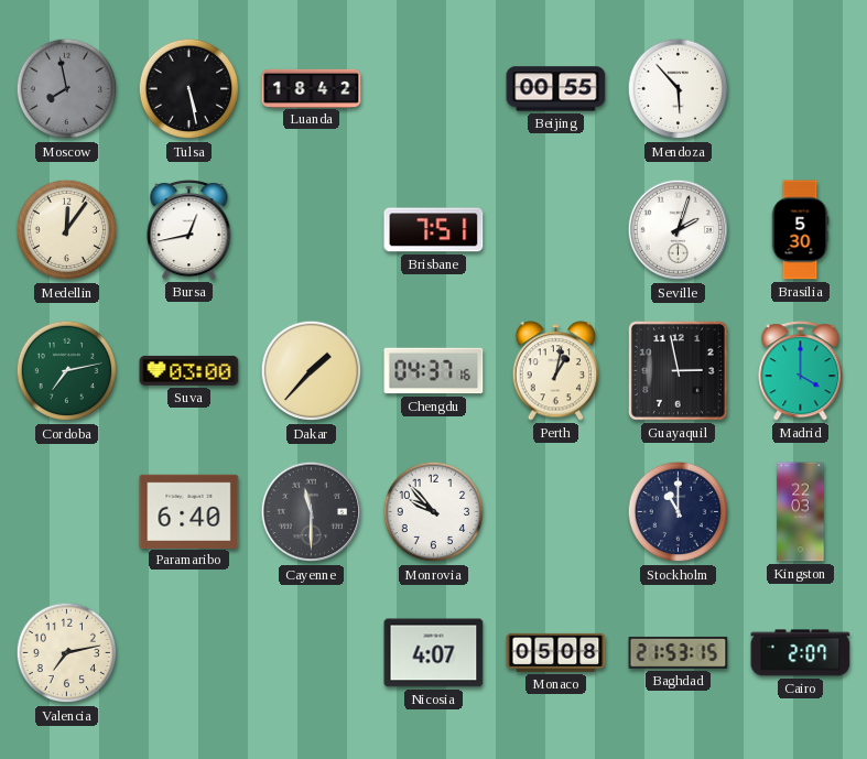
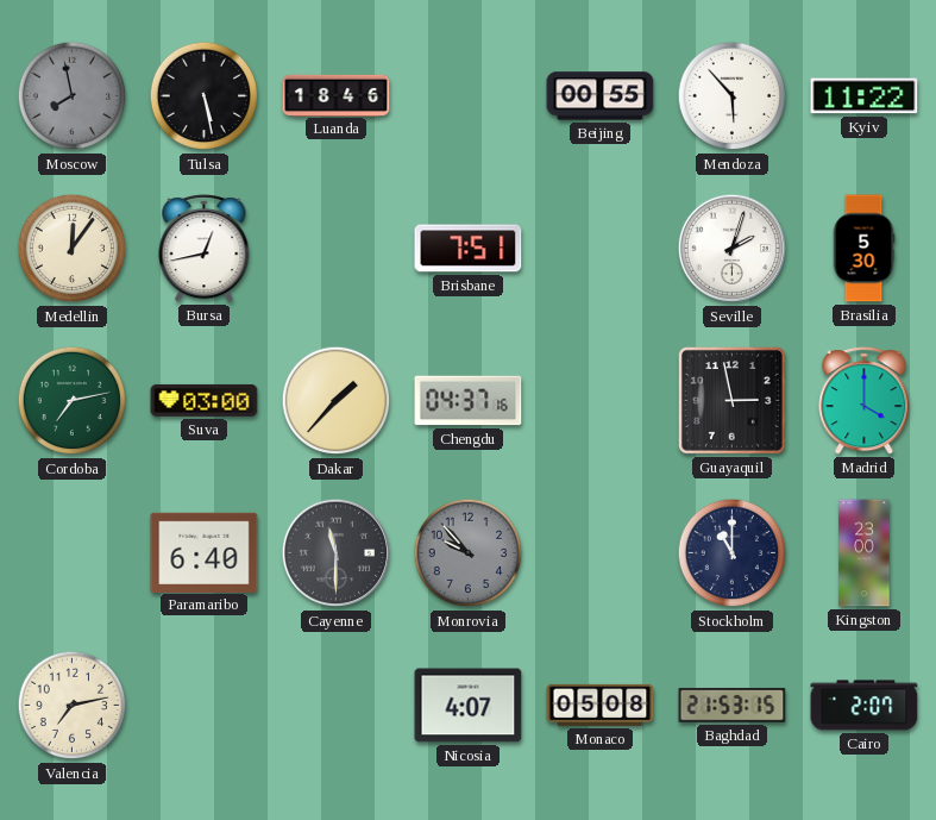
Luanda: 18:42 -> 18:46 (337, 95)
Kyiv: none -> 11:22 (865, 96)
Perth: 1:02 -> none (556, 371)
Monrovia dial: white -> grey (469, 553)
Kingston: 22:03 -> 23:00 (865, 553)
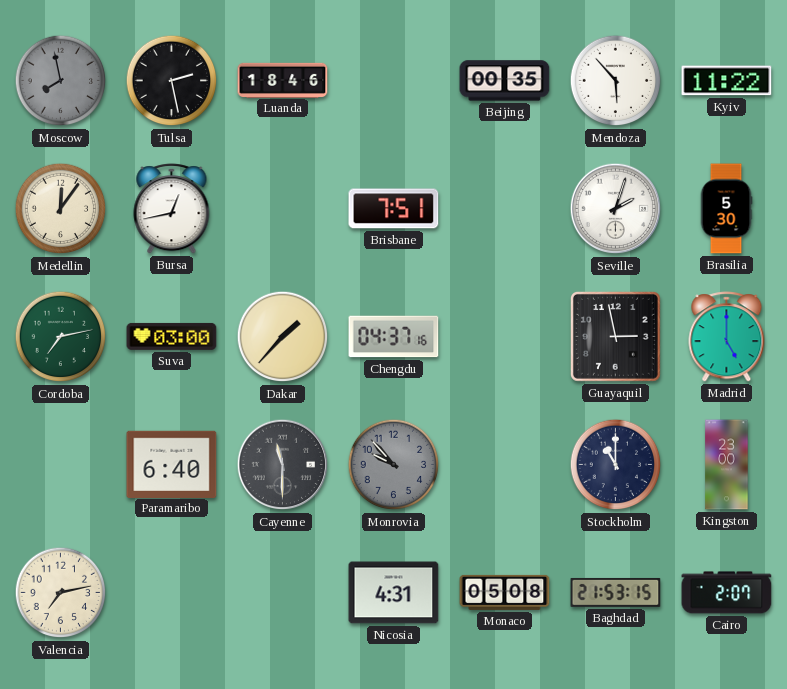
Tulsa: 5:28 -> 2:28 (172, 81)
Beijing: 00:55 -> 00:35 (505, 81)
Madrid: 4:00 -> 5:00 (727, 337)
Nicosia: 4:07 -> 4:31 (394, 593)
